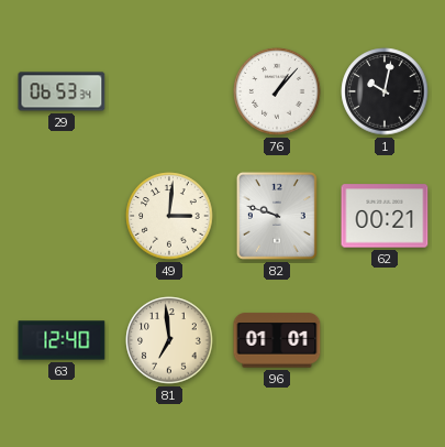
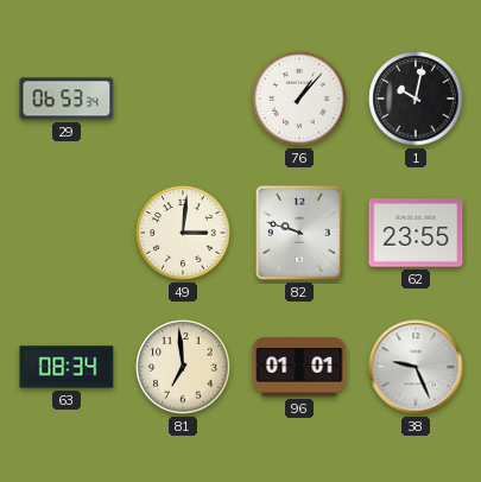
62: 00:21 -> 23:55 (416, 233)
63: 12:40 -> 08:34 (67, 367)
38: none -> 9:26 (416, 367)
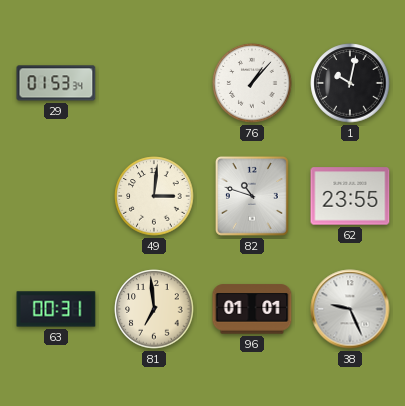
29: 06:53 -> 01:53 (56, 83)
82: 9:48 -> 10:48 (252, 196)
63: 08:34 -> 00:31 (56, 309)
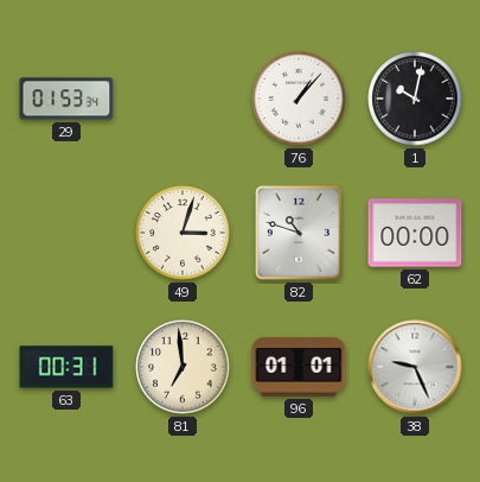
49: 3:01 -> 3:03 (183, 233)
62: 23:55 -> 00:00 (415, 233)
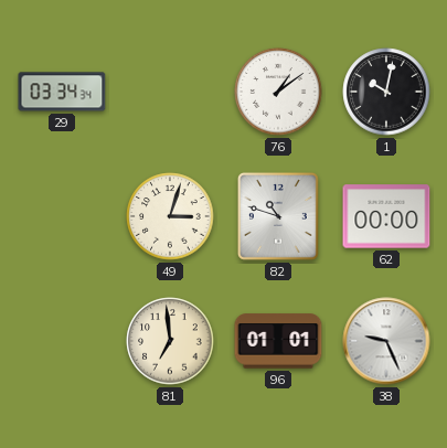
29: 01:53 -> 03:34 (62, 92)
76: 1:07 -> 1:09 (278, 92)
63: 00:31 -> none (66, 367)
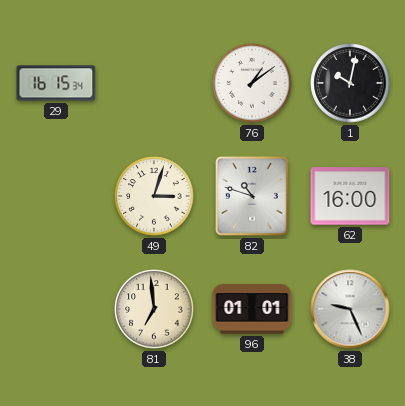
29: 03:34 -> 16:15 (56, 83)
62: 00:00 -> 16:00 (350, 196)
